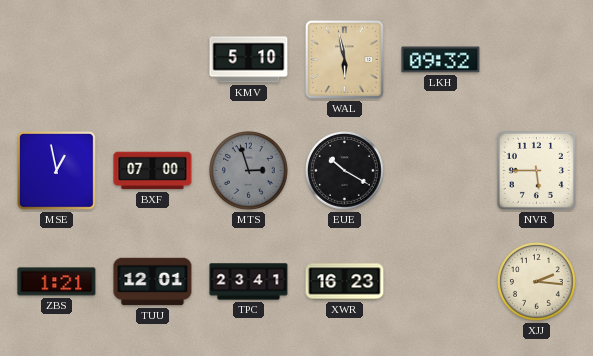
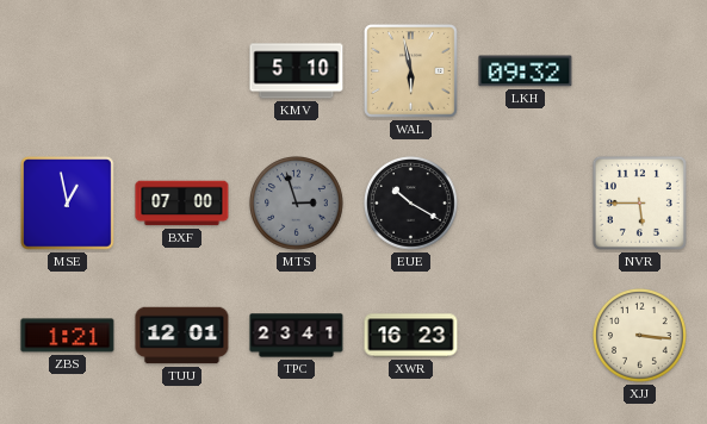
XJJ: 2:16 -> 3:16 (640, 336)
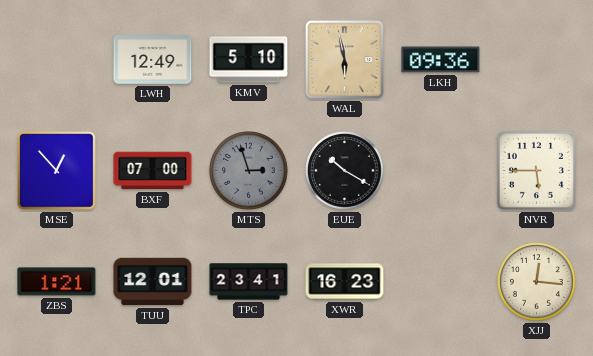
LWH: none -> 12:49 (153, 60)
LKH: 09:32 -> 09:36 (441, 60)
MSE: 12:58 -> 12:53 (57, 171)
XJJ: 3:16 -> 12:16 (537, 282)
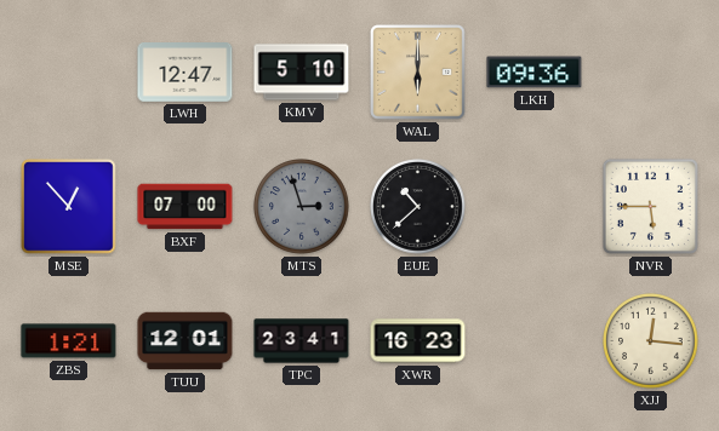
LWH: 12:49 -> 12:47 (186, 73)
WAL: 5:58 -> 6:00 (418, 73)
EUE: 10:20 -> 10:38 (418, 207)
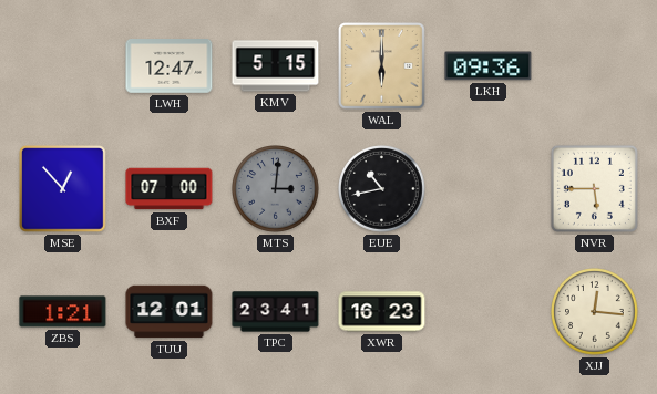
KMV: 5:10 -> 5:15 (276, 66)
MTS: 2:57 -> 3:01 (276, 189)
EUE: 10:38 -> 10:43 (382, 189)
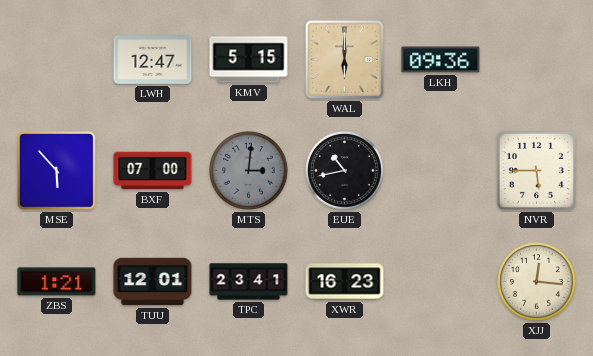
MSE: 12:53 -> 5:53 (57, 171)
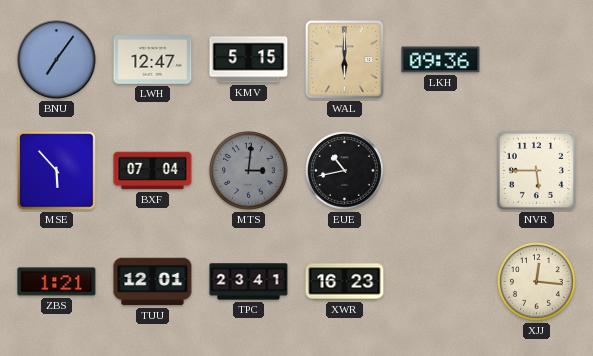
BNU: none -> 7:06 (57, 60)
BXF: 07:00 -> 07:04 (153, 171)
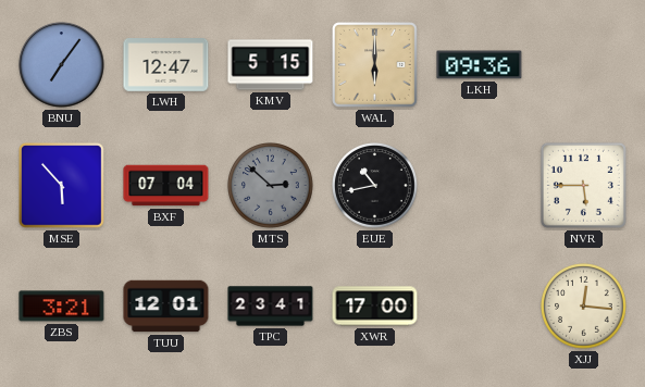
MTS: 3:01 -> 2:52 (271, 186)
ZBS: 1:21 -> 3:21 (62, 307)
XWR: 16:23 -> 17:00 (375, 307)
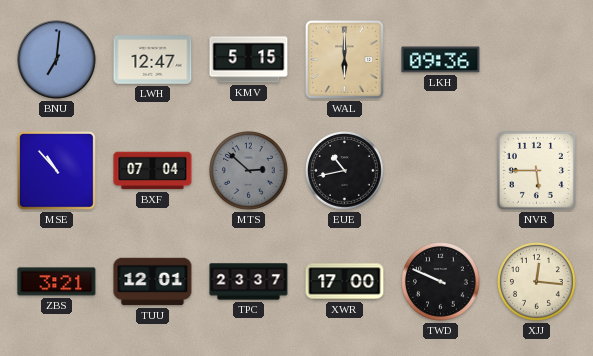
BNU: 7:06 -> 7:01 (57, 60)
MSE: 5:53 -> 10:53 (57, 171)
TPC: 23:41 -> 23:37 (249, 282)
TWD: none -> 9:49 (441, 282)
